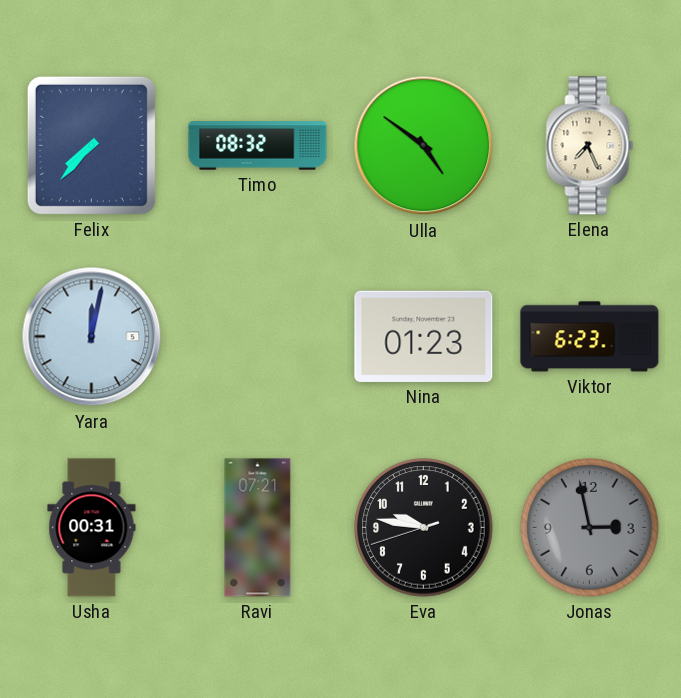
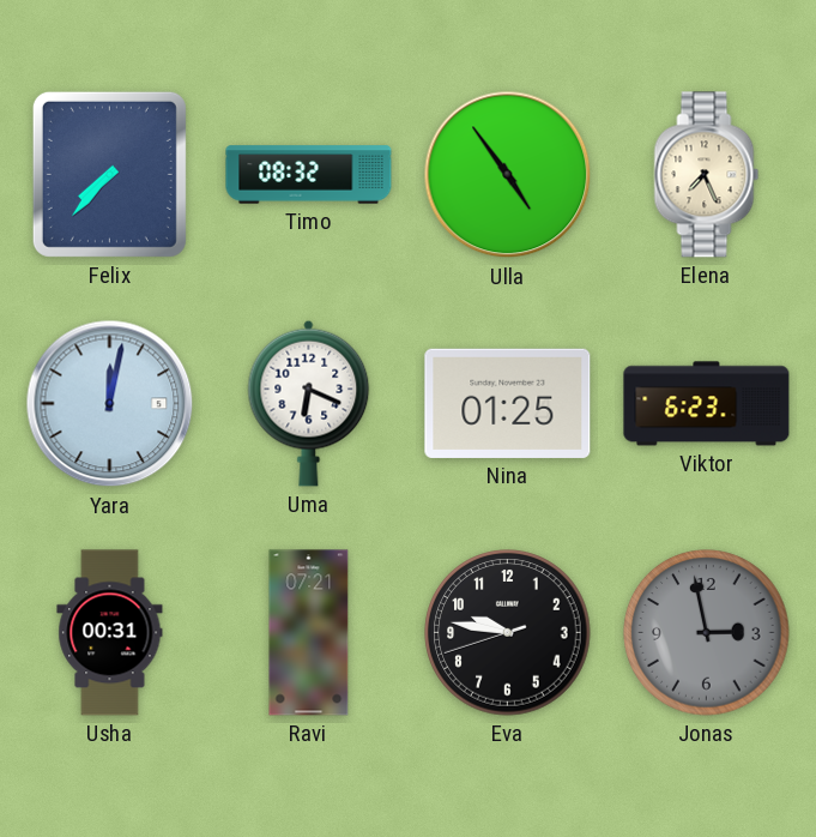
Ulla: 4:51 -> 4:54 (508, 175)
Uma: none -> 6:19 (309, 403)
Nina: 01:23 -> 01:25 (508, 403)
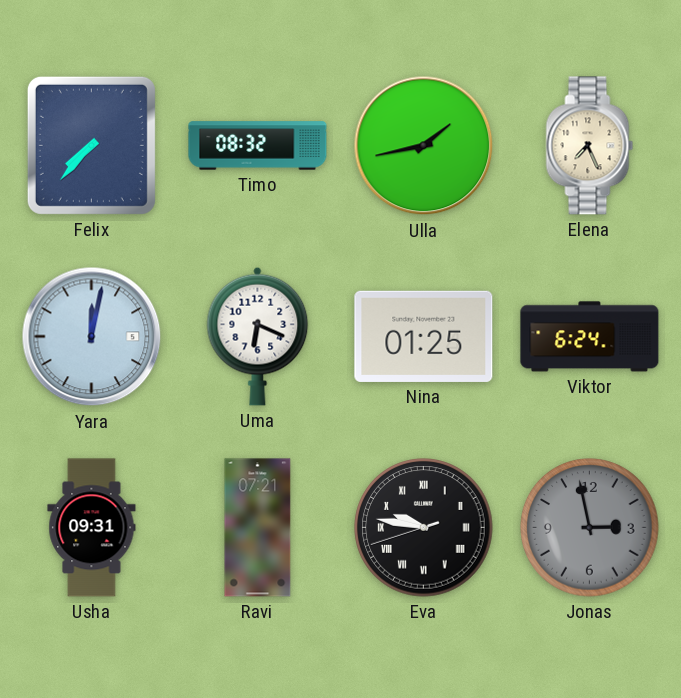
Ulla: 4:54 -> 1:43 (424, 146)
Viktor: 6:23 -> 6:24 (590, 337)
Usha: 00:31 -> 09:31 (92, 528)
Eva numerals: Arabic -> Roman (424, 528)
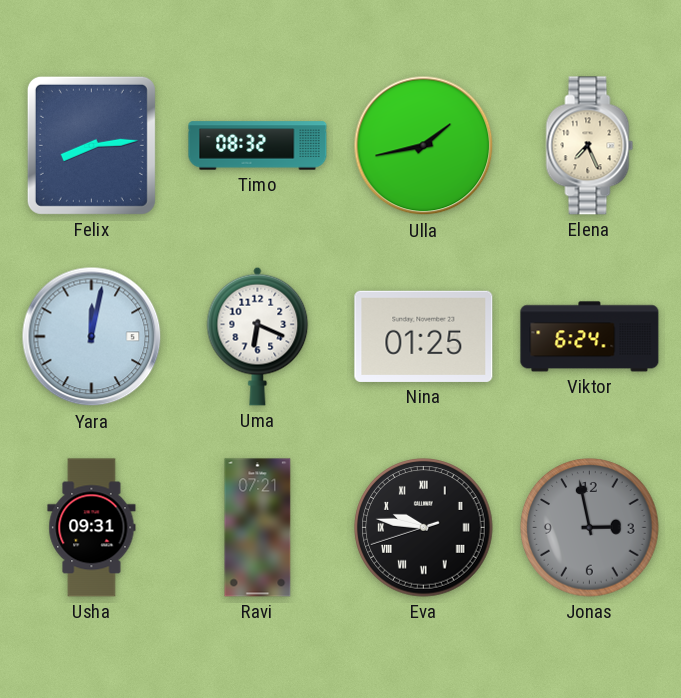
Felix: 7:37 -> 8:14 (91, 145)
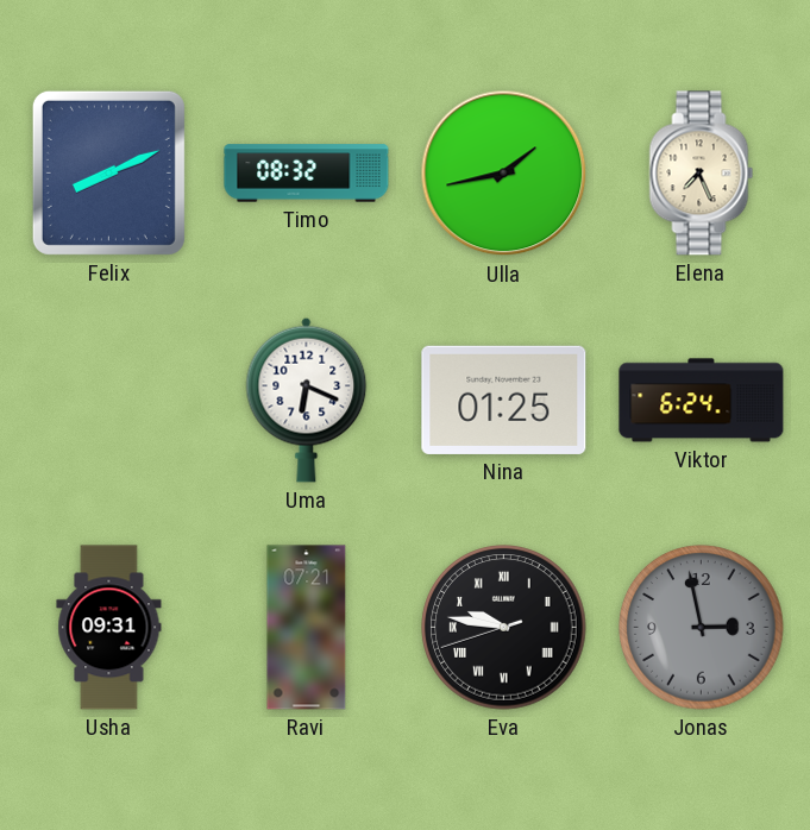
Felix: 8:14 -> 8:11 (108, 172)
Yara: 12:02 -> none (92, 337)
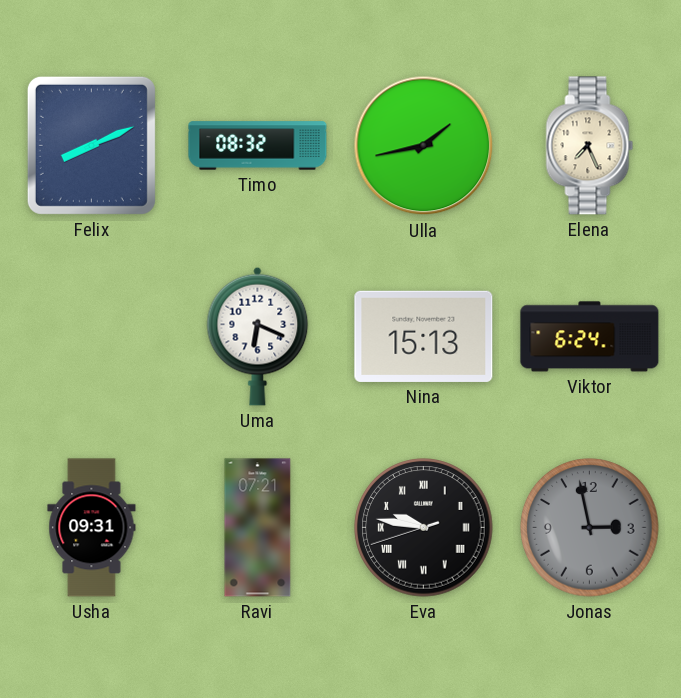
Nina: 01:25 -> 15:13 (424, 336)
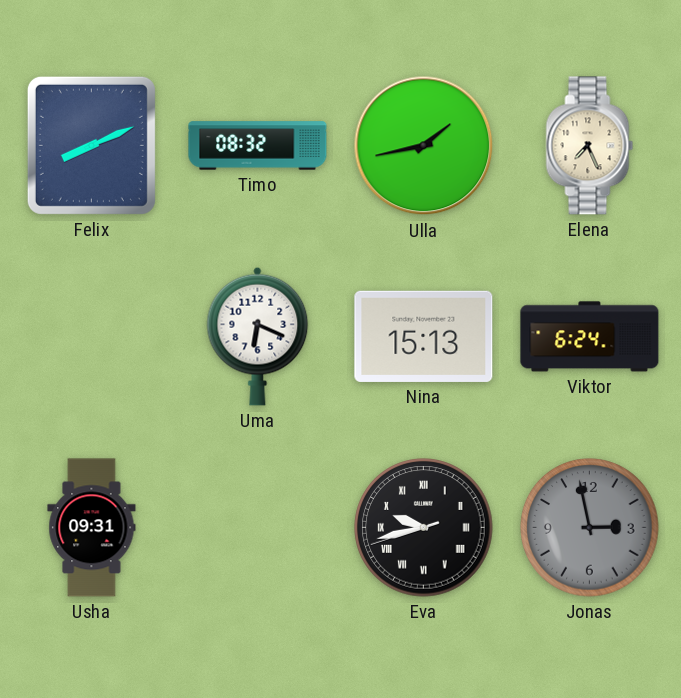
Ravi: 07:21 -> none (258, 528)
Eva: 9:46 -> 9:42 (424, 528)
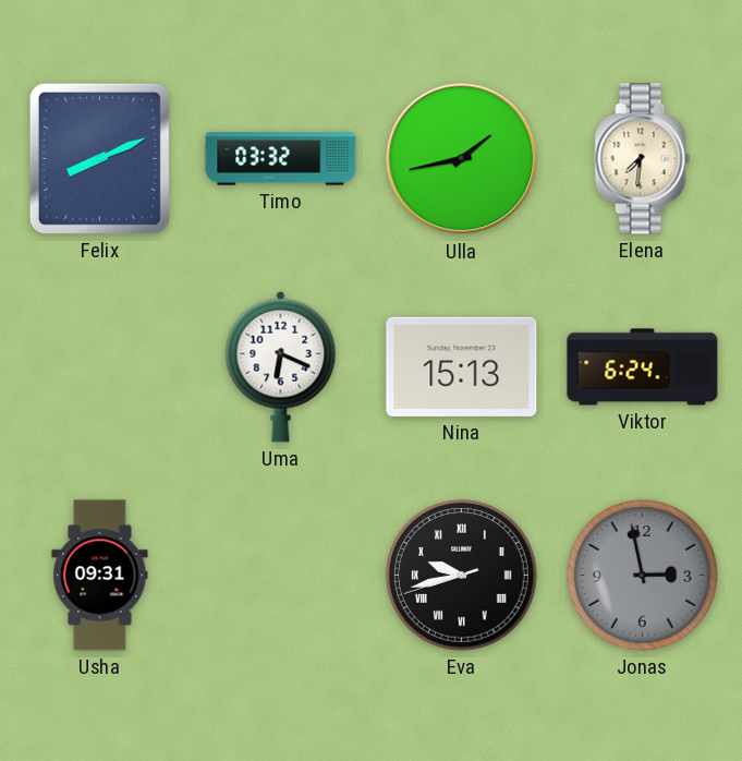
Timo: 08:32 -> 03:32 (281, 159)
Elena: 7:26 -> 7:31 (643, 159)
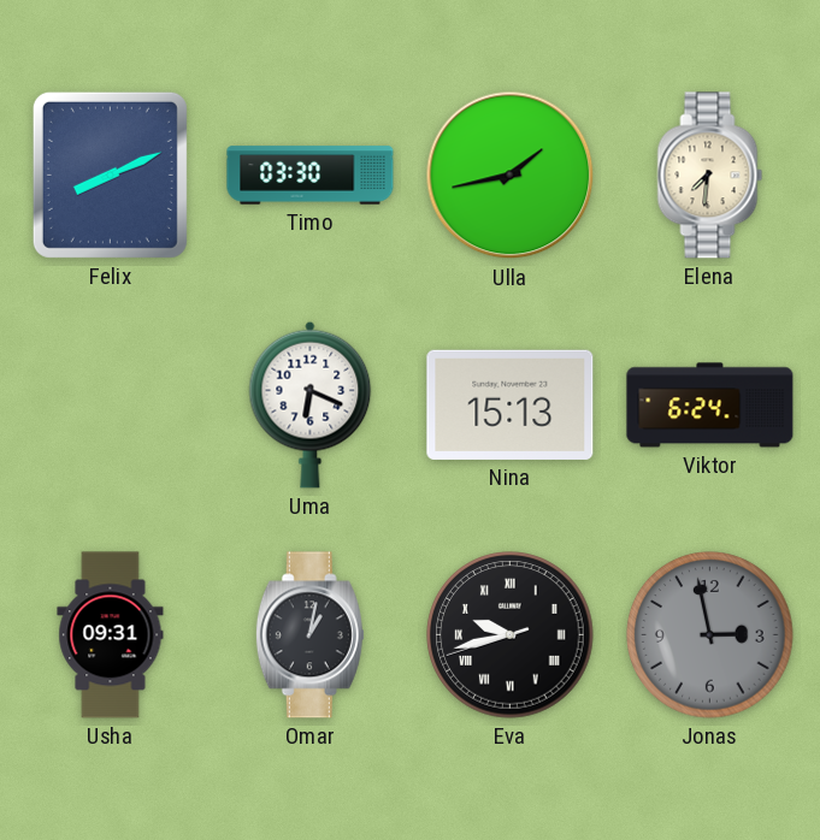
Timo: 03:32 -> 03:30 (311, 176)
Omar: none -> 1:02 (309, 635)
